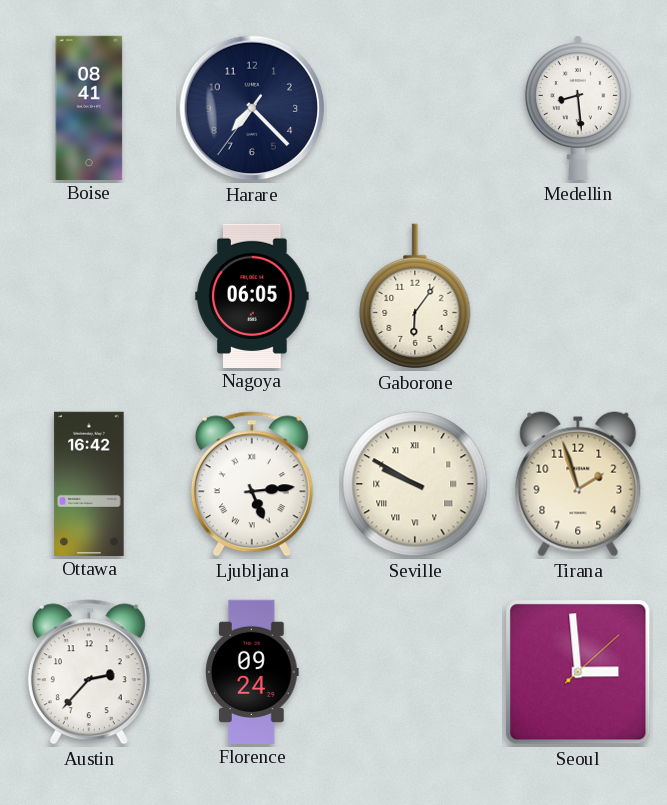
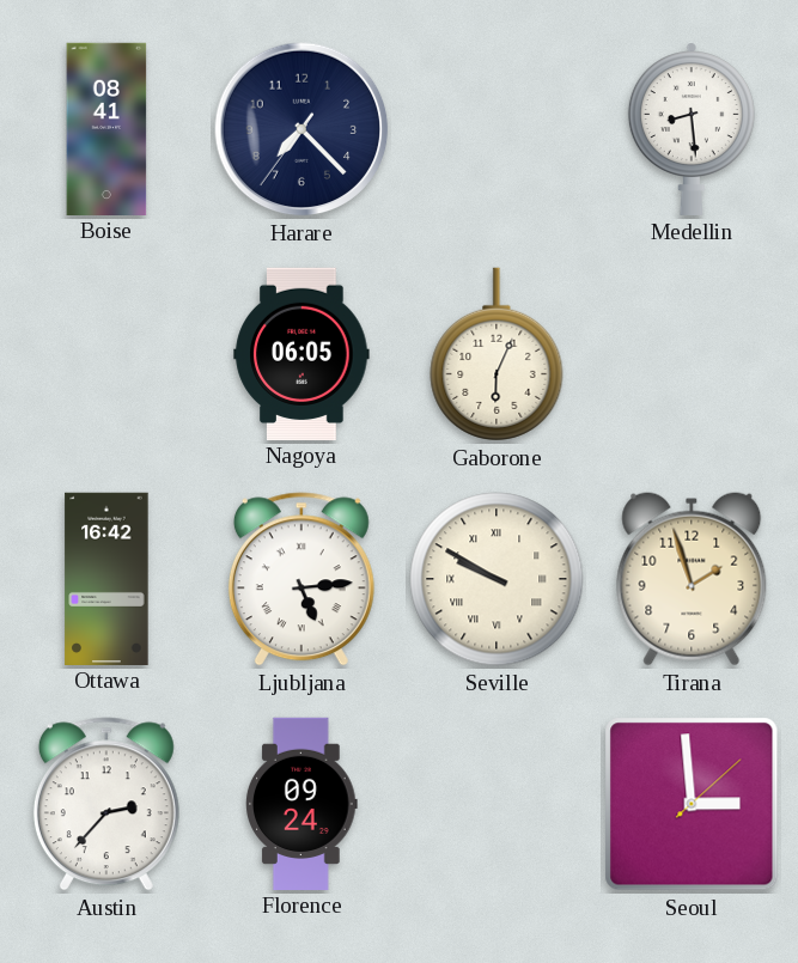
Gaborone: 6:06 -> 6:04 (497, 354)
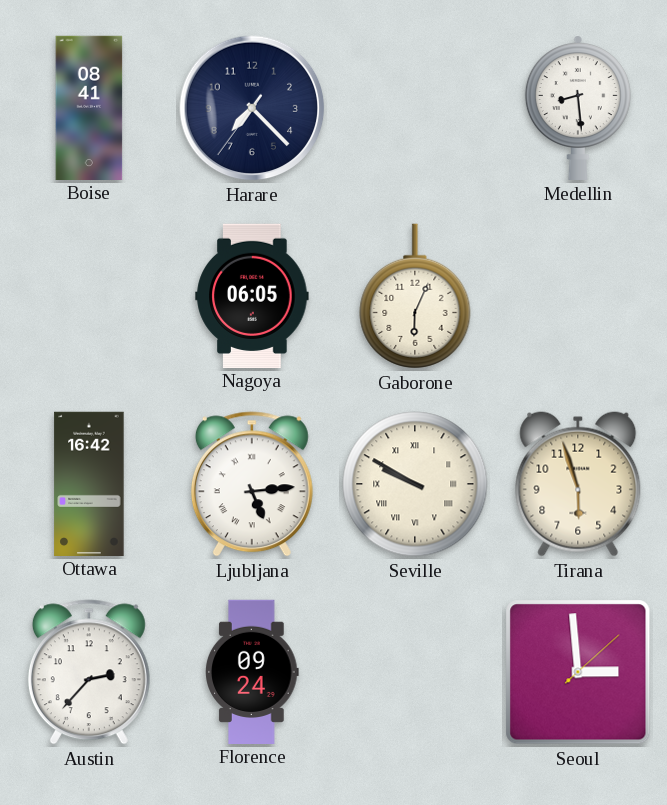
Tirana: 1:57 -> 5:57 (578, 484)
